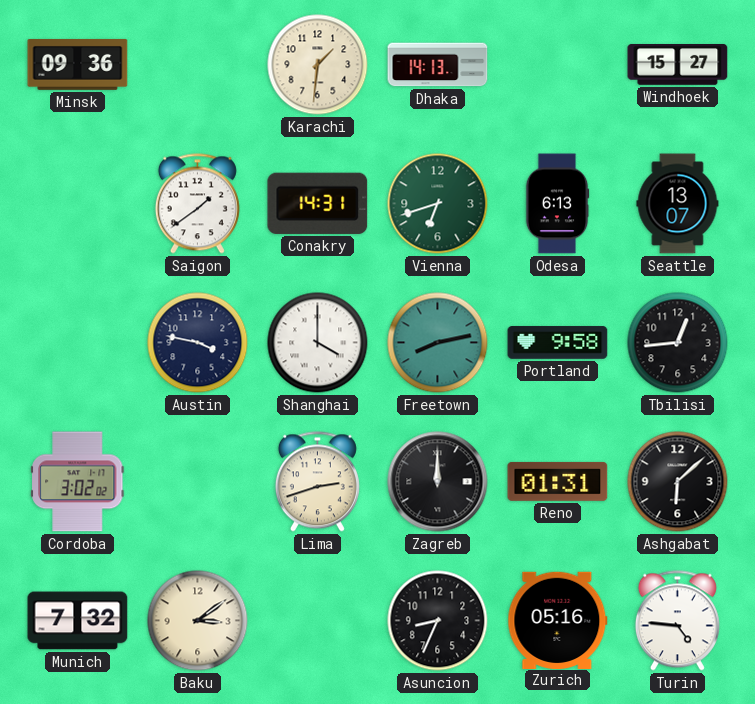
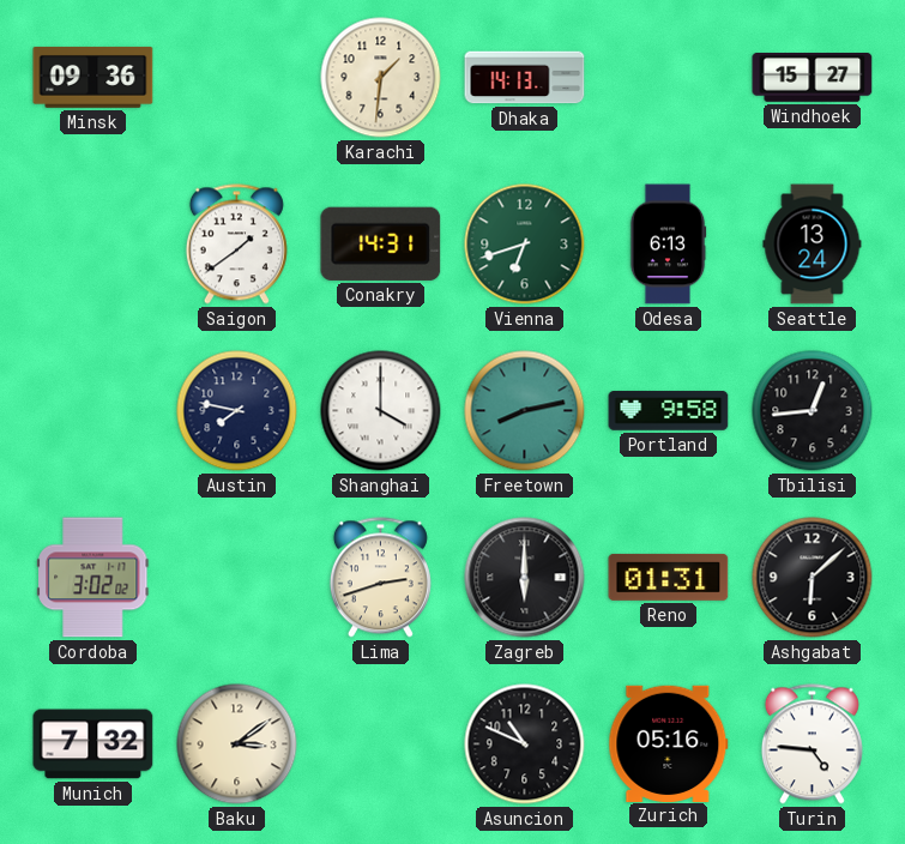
Seattle: 13:07 -> 13:24 (813, 245)
Austin: 3:47 -> 7:47 (237, 411)
Zagreb: 12:00 -> 6:00 (525, 578)
Asuncion: 8:34 -> 10:49 (525, 744)
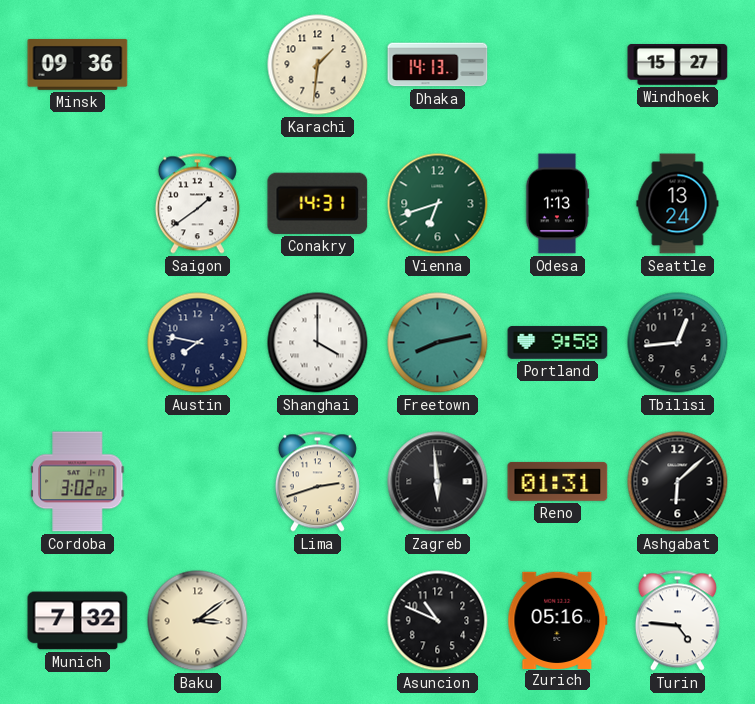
Odesa: 6:13 -> 1:13 (557, 204)
Zagreb: 6:00 -> 5:59 (438, 482)
